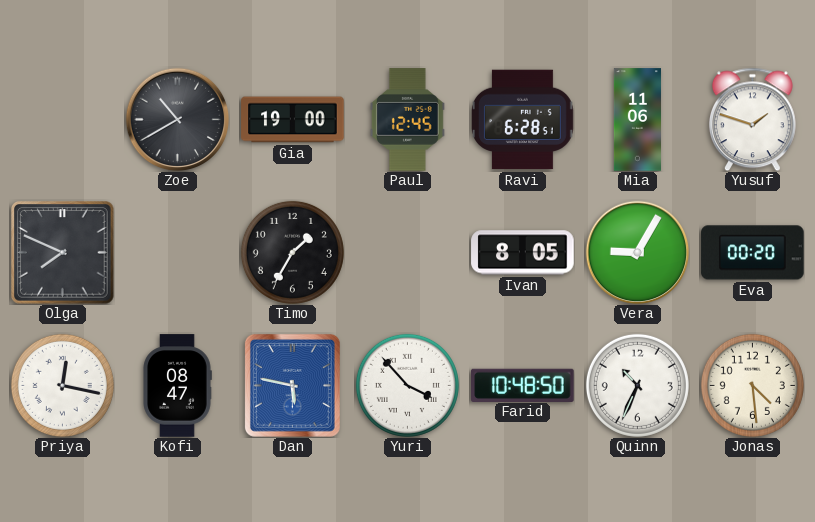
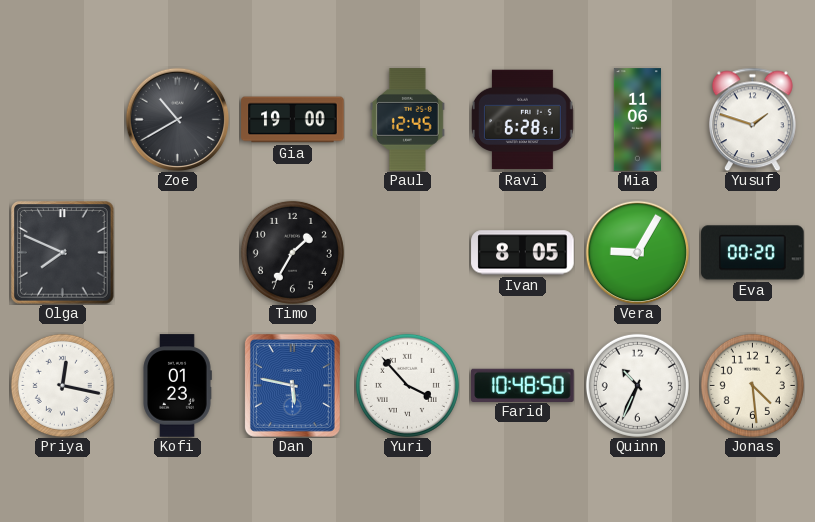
Kofi: 08:47 -> 01:23 (177, 386)
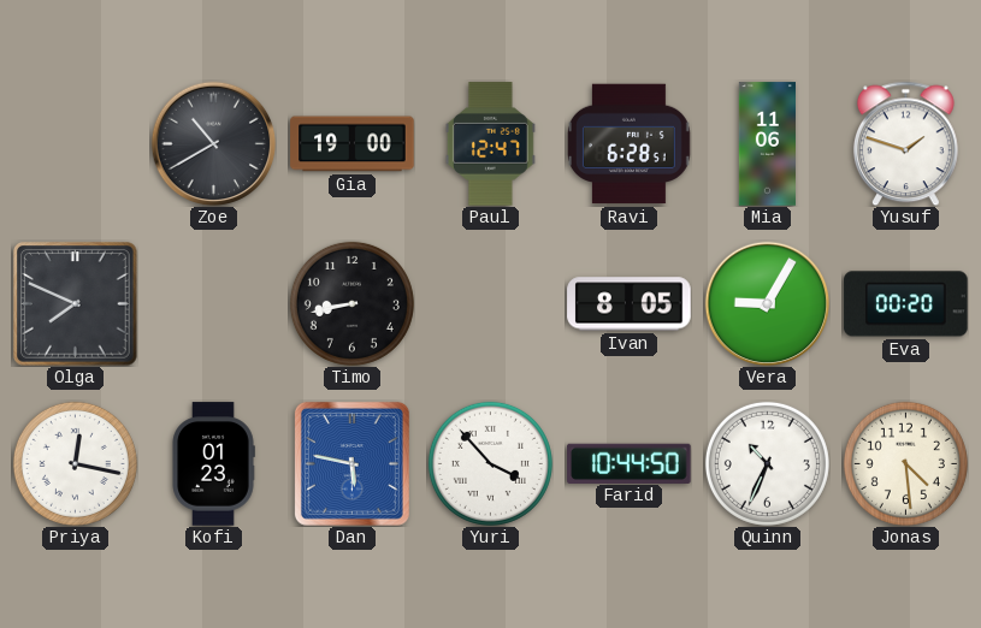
Paul: 12:45 -> 12:47 (490, 144)
Timo: 1:35 -> 8:43 (351, 303)
Farid: 10:48 -> 10:44 (630, 463)
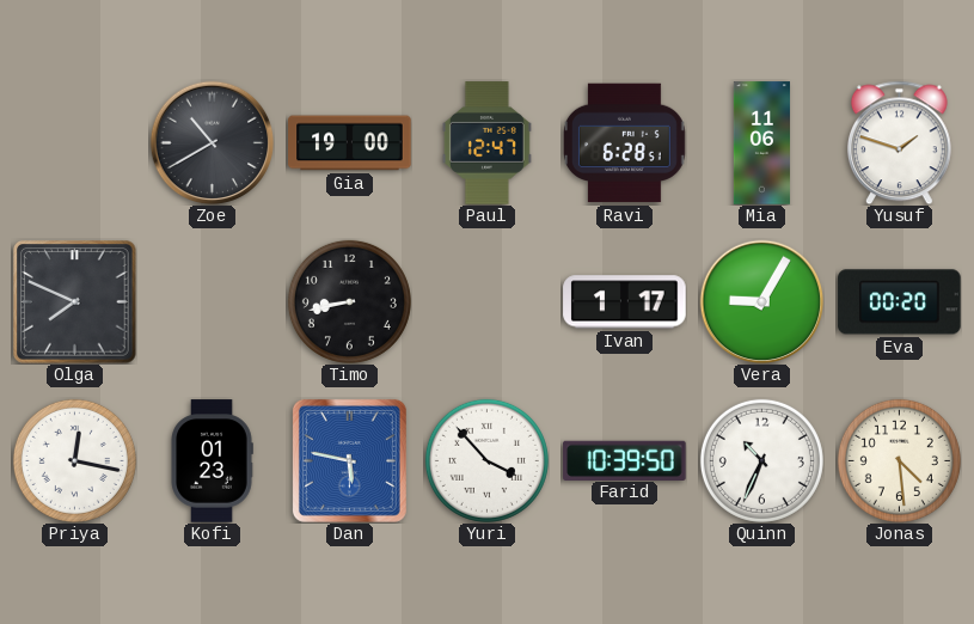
Ivan: 8:05 -> 1:17 (625, 302)
Farid: 10:44 -> 10:39 (625, 460)
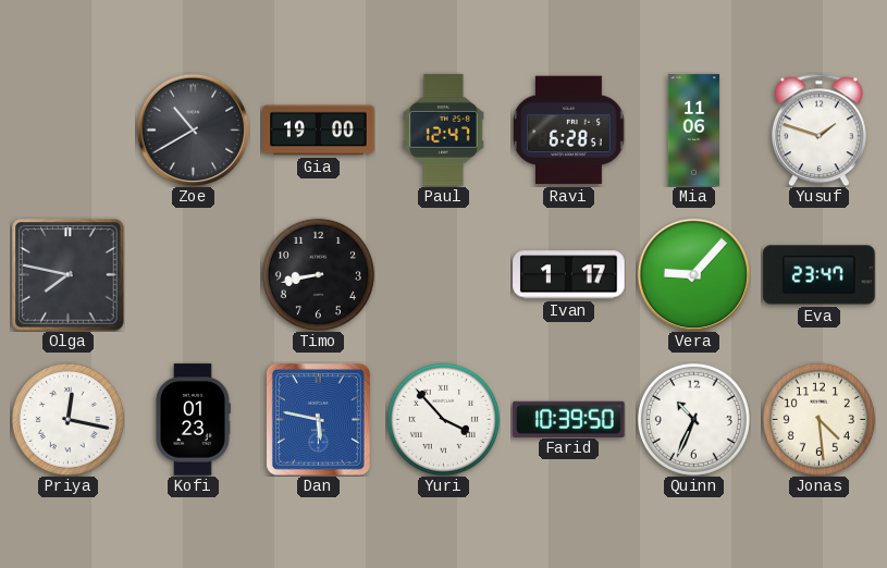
Olga: 7:49 -> 7:47 (69, 275)
Vera: 9:05 -> 9:07 (693, 274)
Eva: 00:20 -> 23:47 (820, 275)
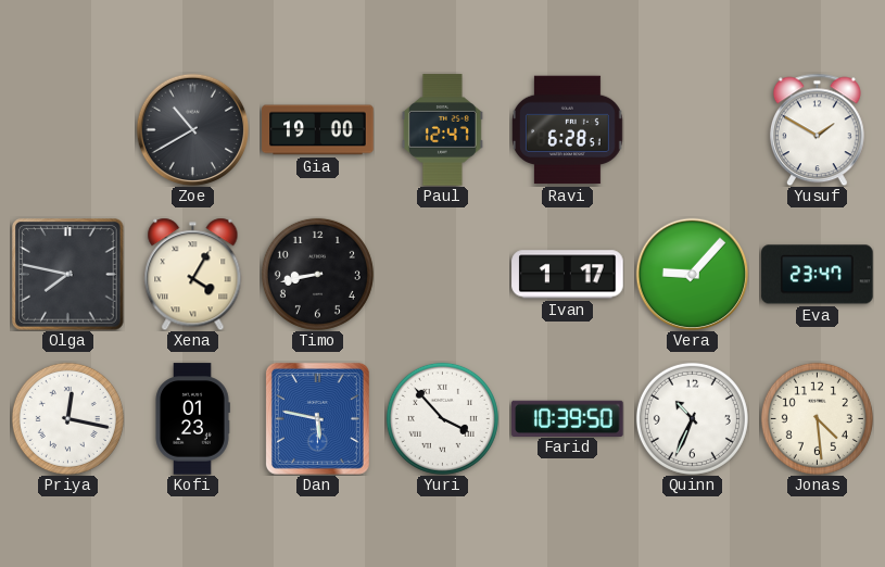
Mia: 11:06 -> none (693, 131)
Yusuf: 1:48 -> 1:50 (817, 129)
Xena: none -> 4:05 (193, 274)
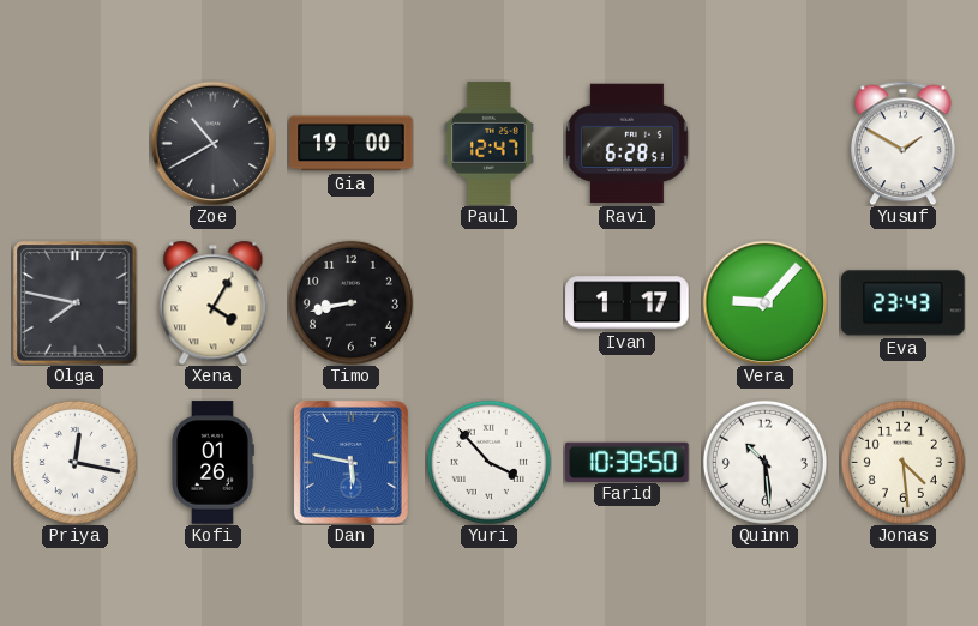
Eva: 23:47 -> 23:43 (904, 303)
Kofi: 01:23 -> 01:26 (212, 463)
Quinn: 10:34 -> 10:29 (764, 462)
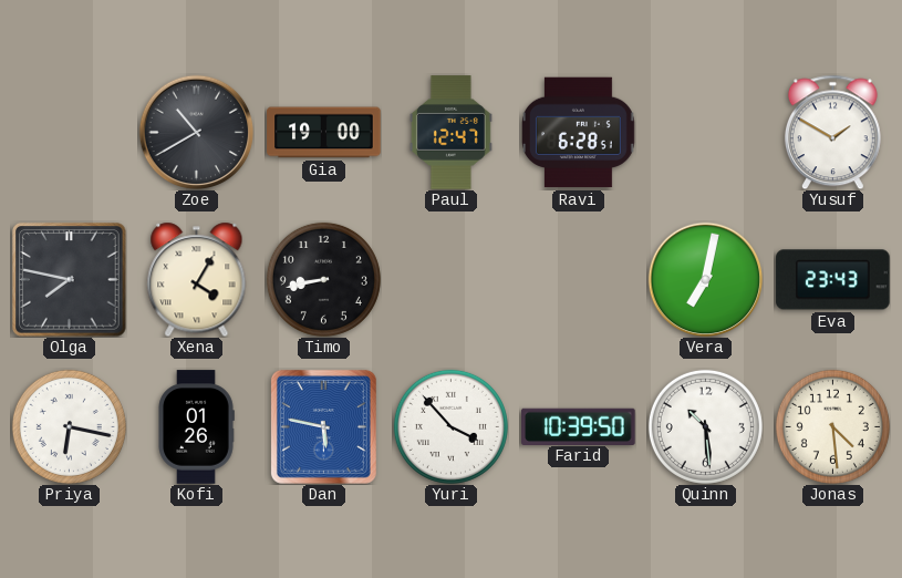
Ivan: 1:17 -> none (628, 303)
Vera: 9:07 -> 7:02 (705, 279)
Priya: 12:17 -> 6:17 (69, 426)
